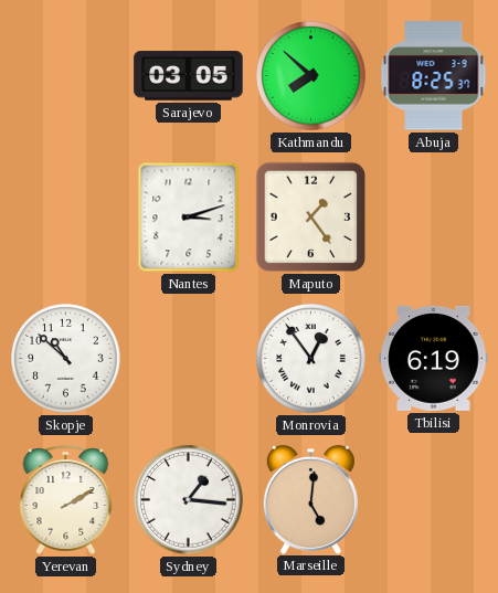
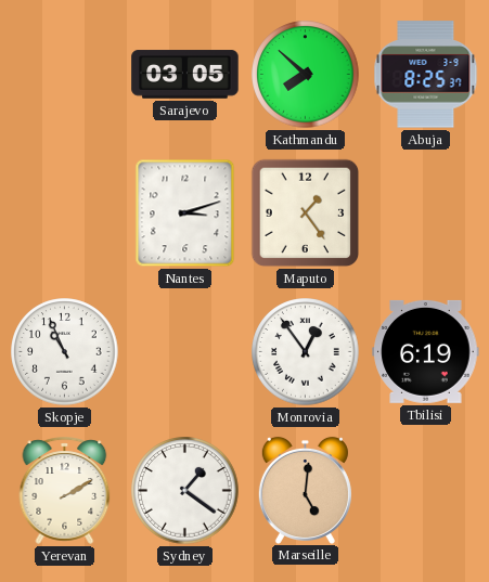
Skopje: 10:52 -> 10:56 (65, 352)
Sydney: 1:16 -> 1:21 (185, 491)
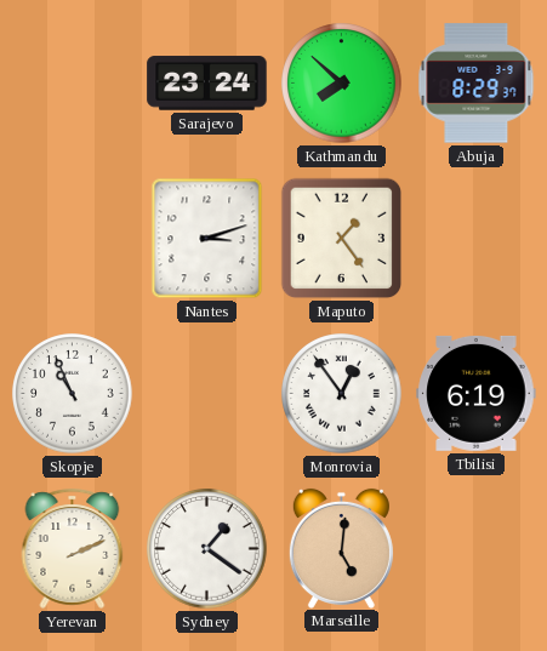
Sarajevo: 03:05 -> 23:24 (207, 84)
Abuja: 8:25 -> 8:29 (477, 84)
Yerevan: 2:10 -> 2:11 (73, 548)
